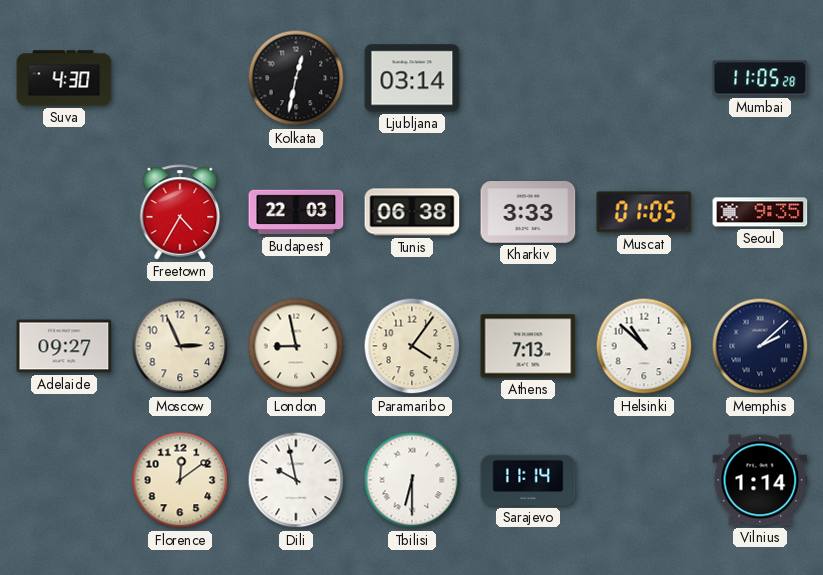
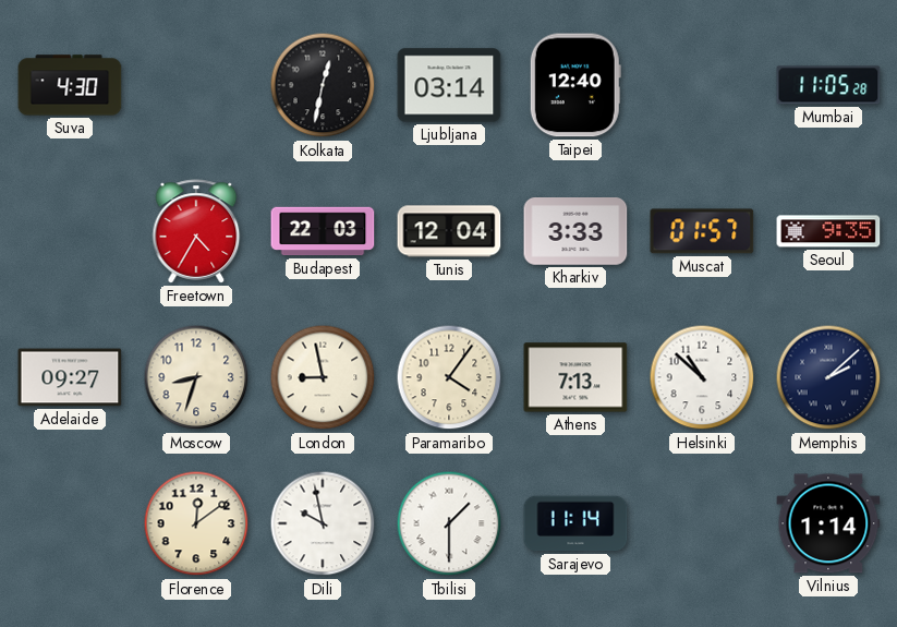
Taipei: none -> 12:40 (575, 85)
Tunis: 06:38 -> 12:04 (449, 231)
Muscat: 01:05 -> 01:57 (702, 231)
Moscow: 2:56 -> 8:33 (196, 377)
Tbilisi: 6:30 -> 1:30 (449, 523)
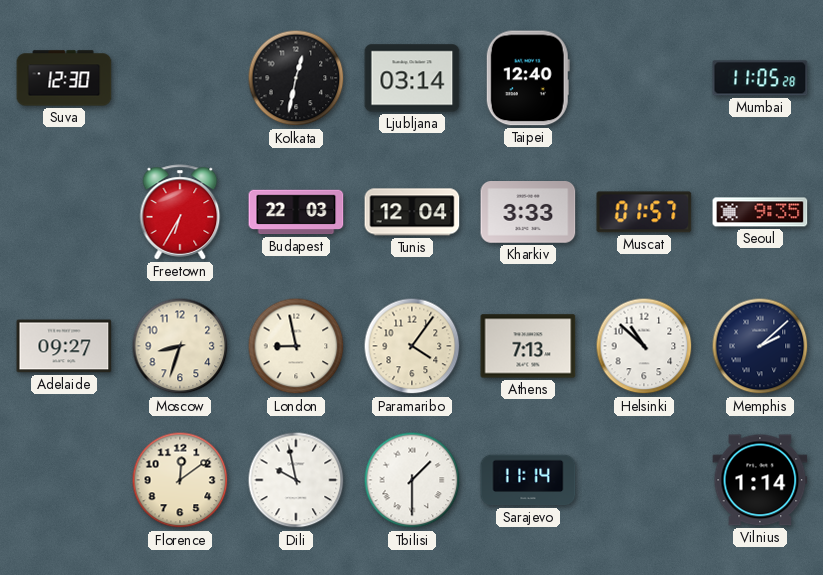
Suva: 4:30 -> 12:30 (64, 78)
Freetown: 4:35 -> 6:35 (180, 212)
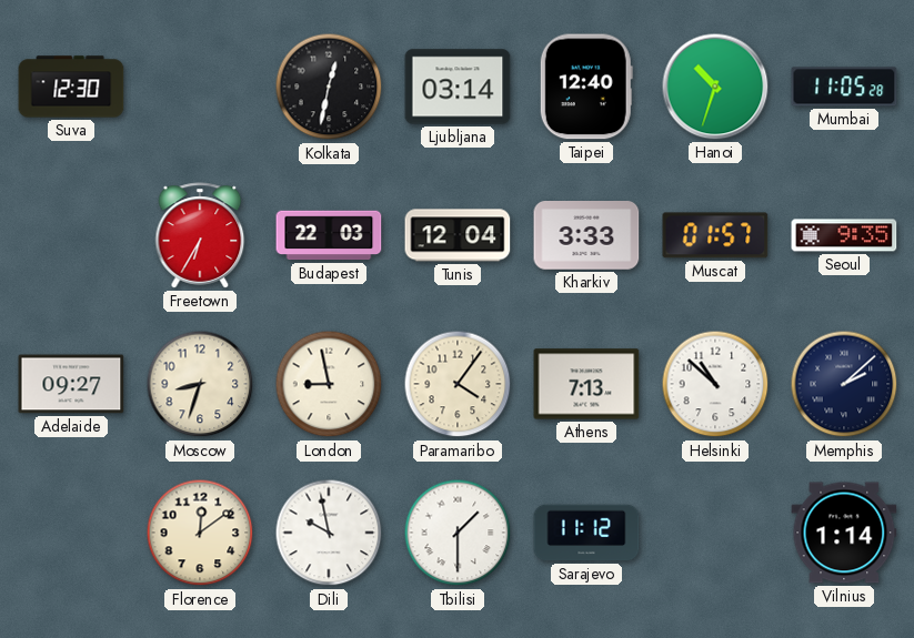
Hanoi: none -> 10:33 (715, 87)
Sarajevo: 11:14 -> 11:12 (586, 533)
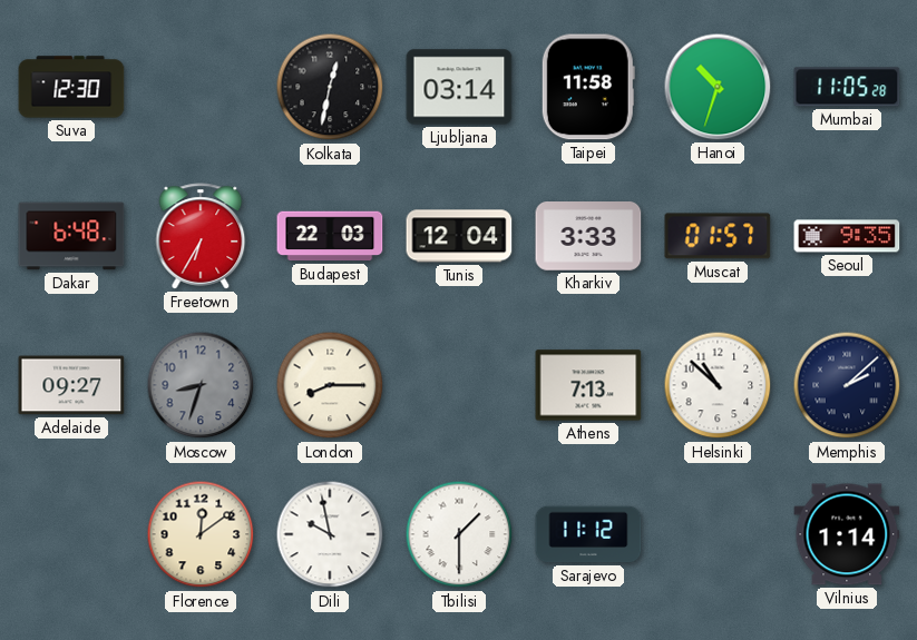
Taipei: 12:40 -> 11:58 (588, 87)
Dakar: none -> 6:48 (71, 236)
Moscow dial: cream -> grey (201, 385)
London: 8:58 -> 8:15 (330, 385)
Paramaribo: 4:06 -> none (458, 384)
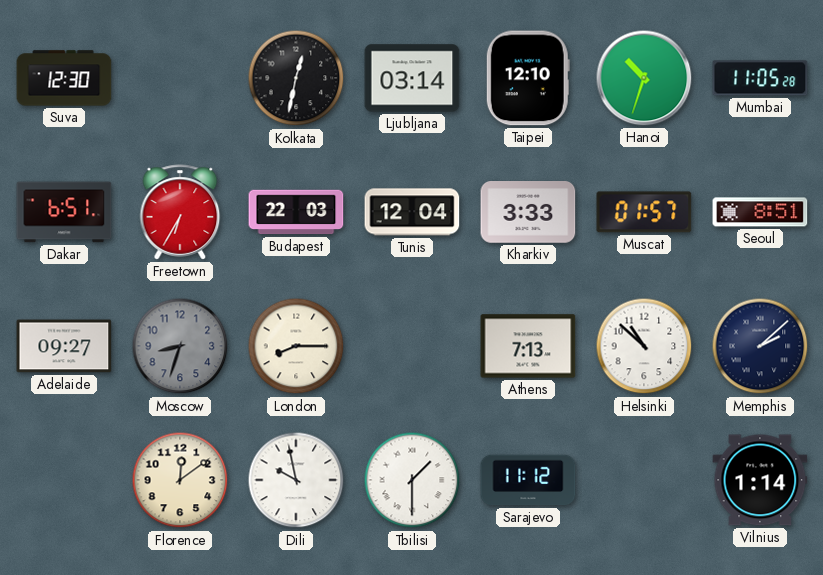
Taipei: 11:58 -> 12:10 (528, 78)
Dakar: 6:48 -> 6:51 (64, 212)
Seoul: 9:35 -> 8:51 (760, 212)
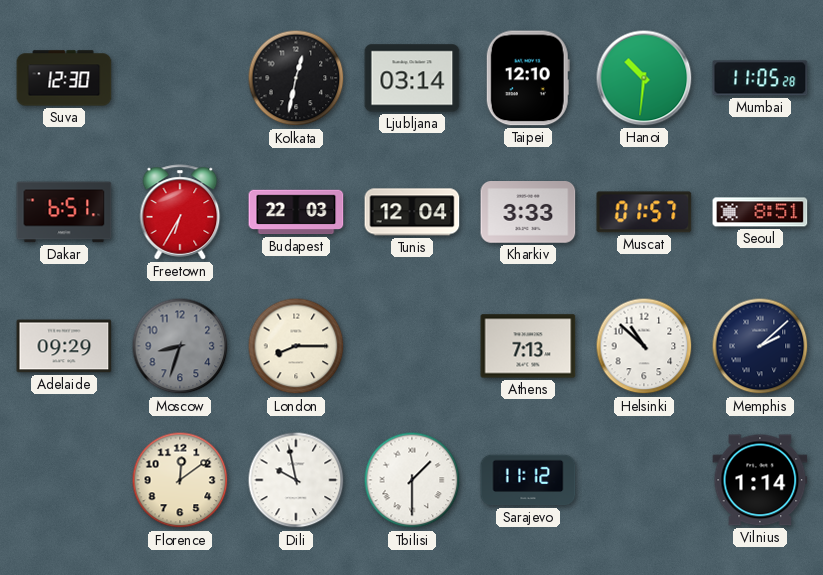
Hanoi: 10:33 -> 10:31 (644, 78)
Adelaide: 09:27 -> 09:29 (64, 346)
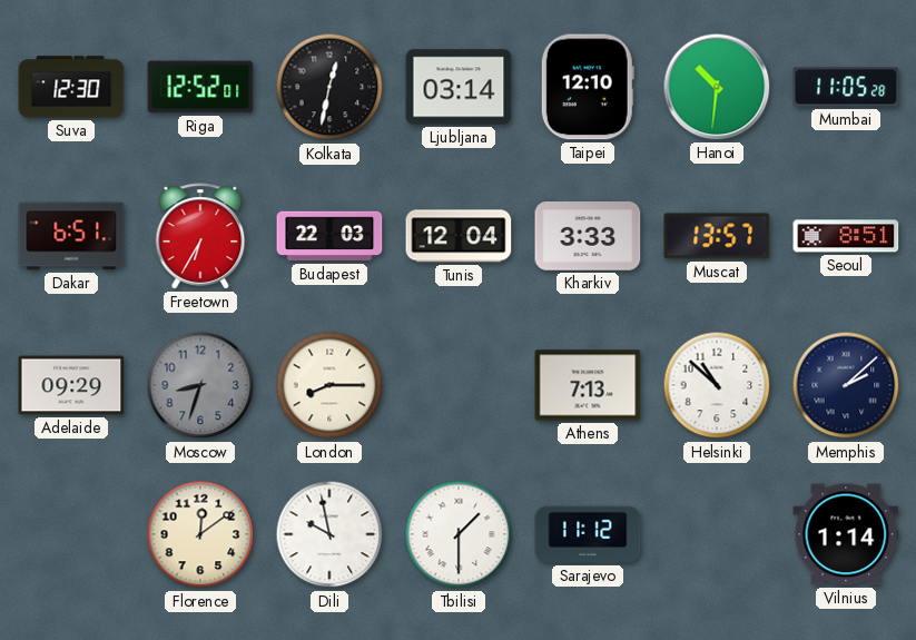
Riga: none -> 12:52 (200, 87)
Muscat: 01:57 -> 13:57 (717, 236)
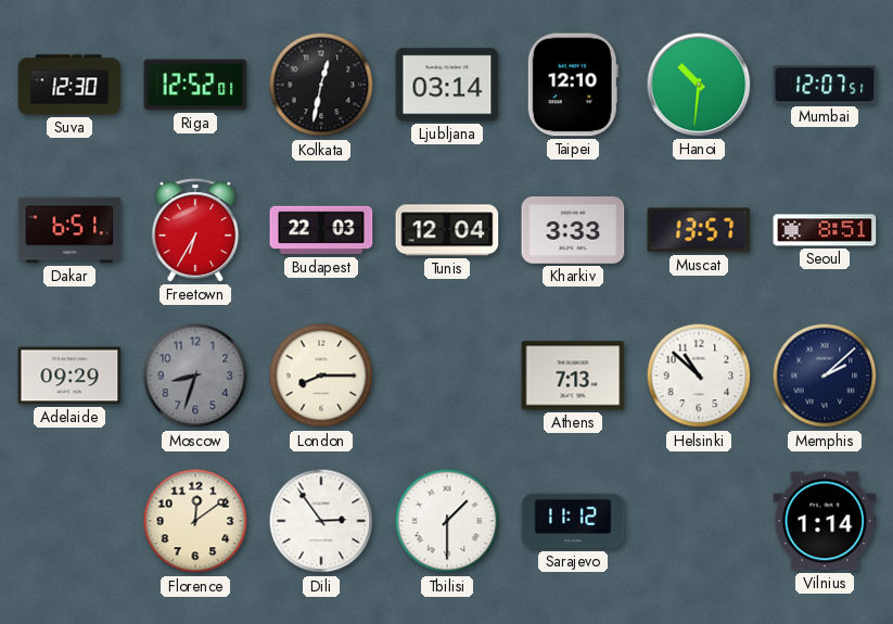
Mumbai: 11:05 -> 12:07 (825, 85)
Dili: 9:58 -> 2:54 (321, 521)
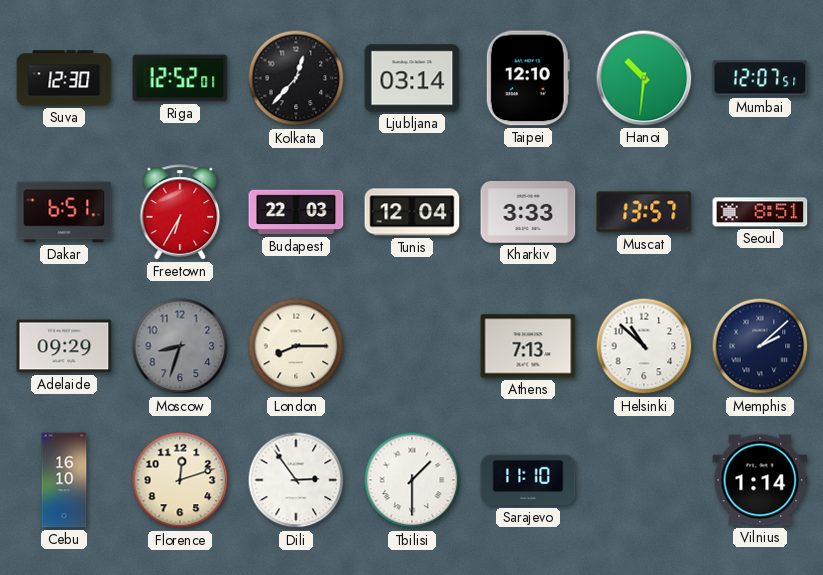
Kolkata: 12:32 -> 12:37 (296, 78)
Cebu: none -> 16:10 (64, 480)
Florence: 12:09 -> 12:12 (180, 480)
Sarajevo: 11:12 -> 11:10 (528, 480)
